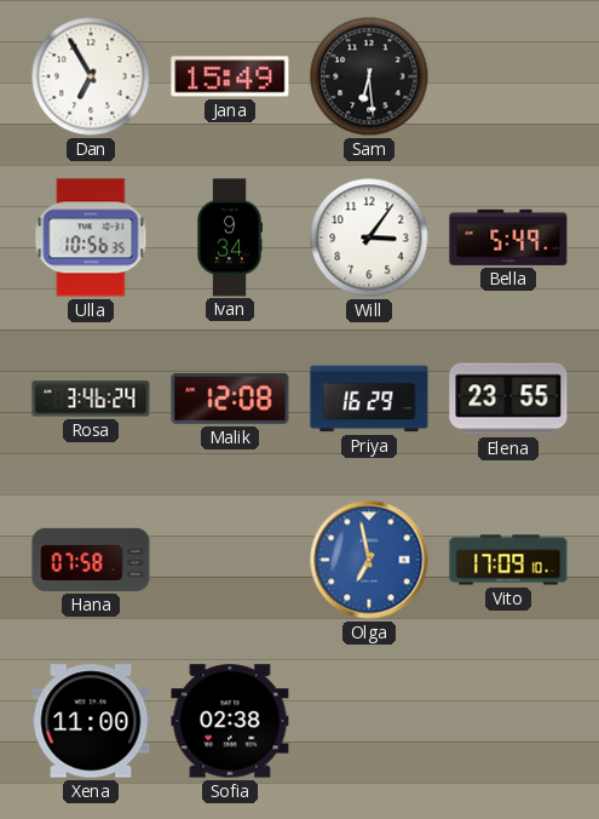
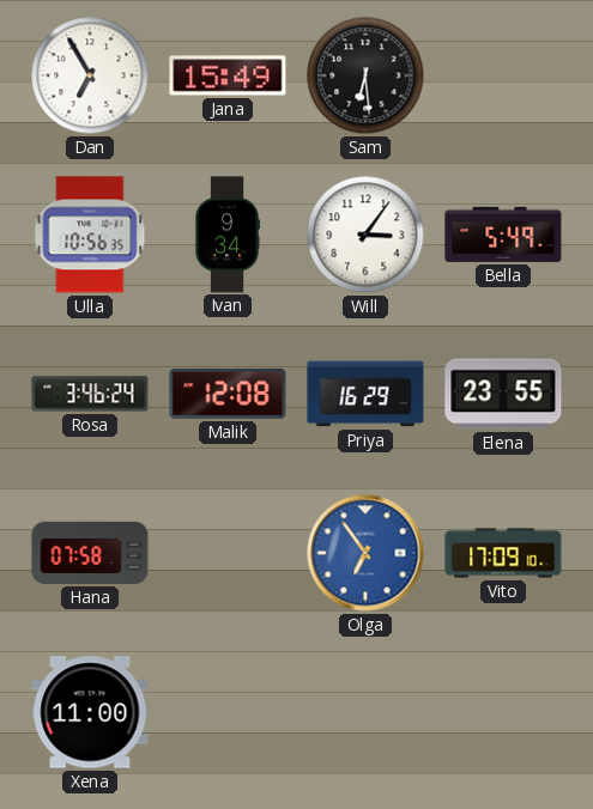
Olga: 6:58 -> 6:54 (365, 553)
Sofia: 02:38 -> none (230, 721)
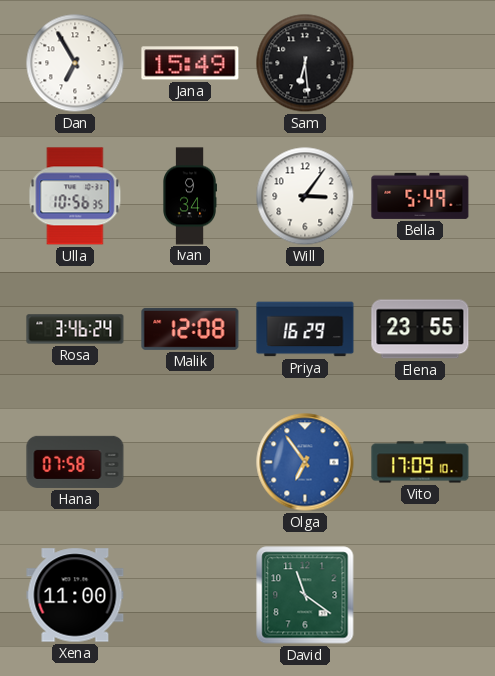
David: none -> 11:21 (305, 595)
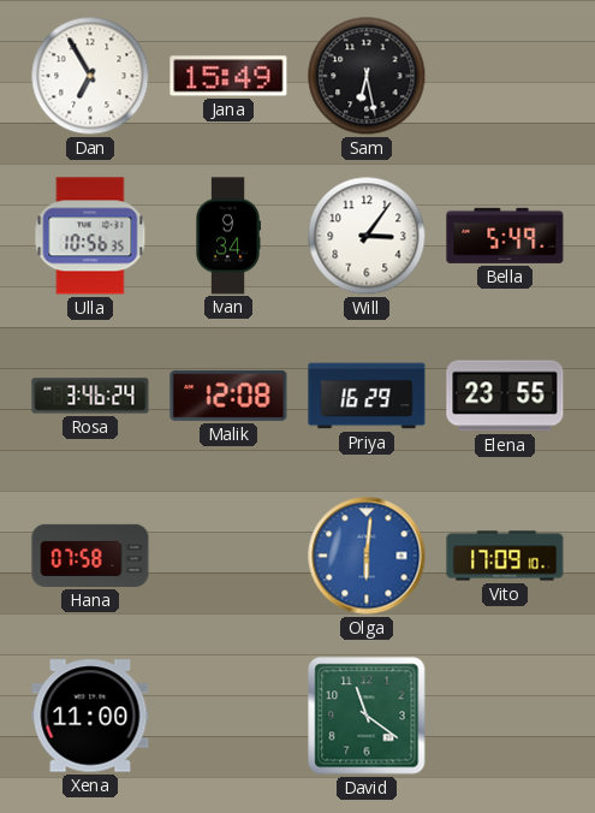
Sam: 6:29 -> 6:28 (367, 76)
Olga: 6:54 -> 6:01 (367, 556)
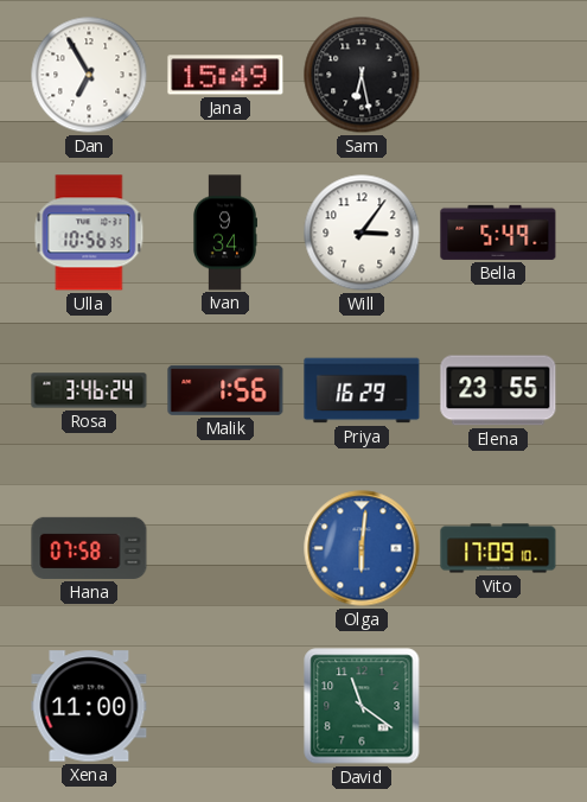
Malik: 12:08 -> 1:56 (225, 390)
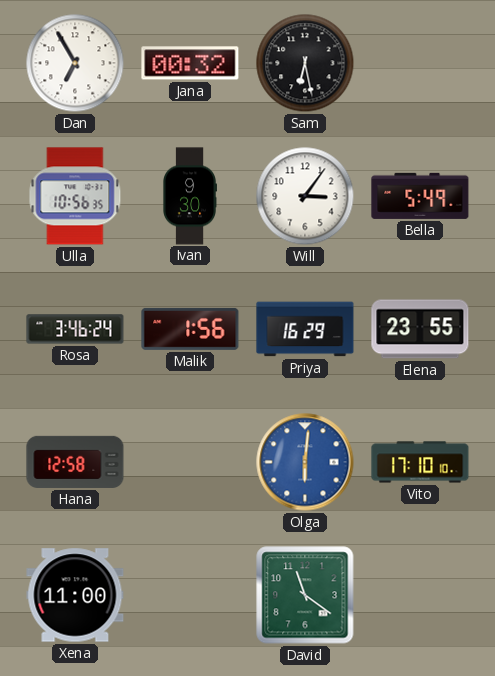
Jana: 15:49 -> 00:32 (190, 63)
Ivan: 9:34 -> 9:30 (190, 196)
Hana: 07:58 -> 12:58 (75, 462)
Vito: 17:09 -> 17:10 (420, 462)
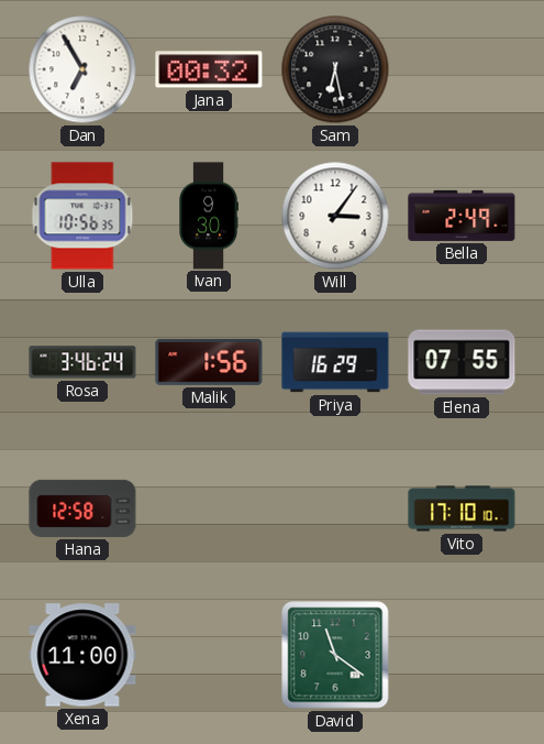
Bella: 5:49 -> 2:49 (462, 216)
Elena: 23:55 -> 07:55 (462, 362)
Olga: 6:01 -> none (305, 462)
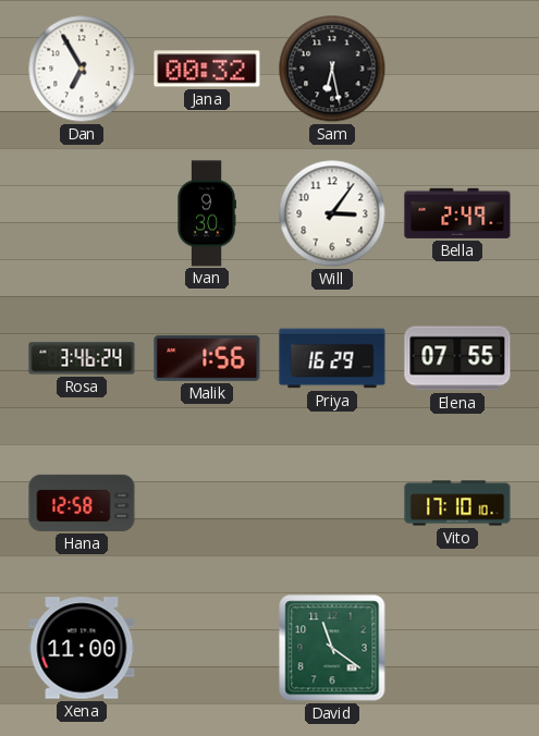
Ulla: 10:56 -> none (82, 216)
